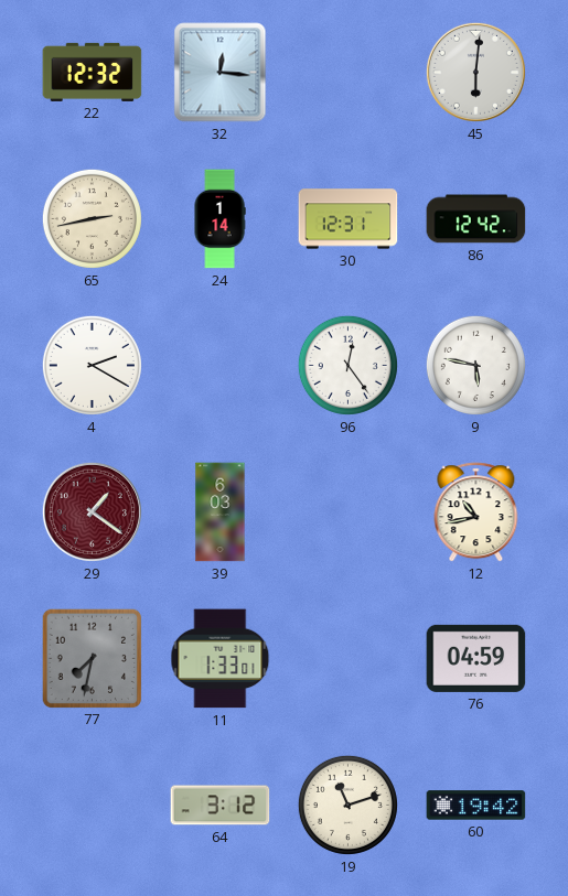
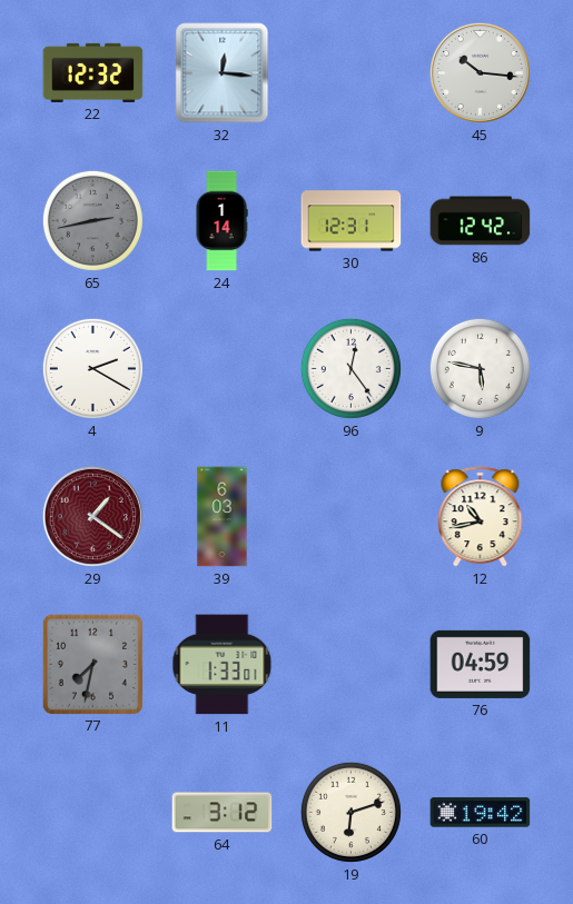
45: 6:01 -> 10:16 (480, 72)
65 dial: cream -> grey (92, 220)
19: 11:12 -> 6:12 (350, 812)
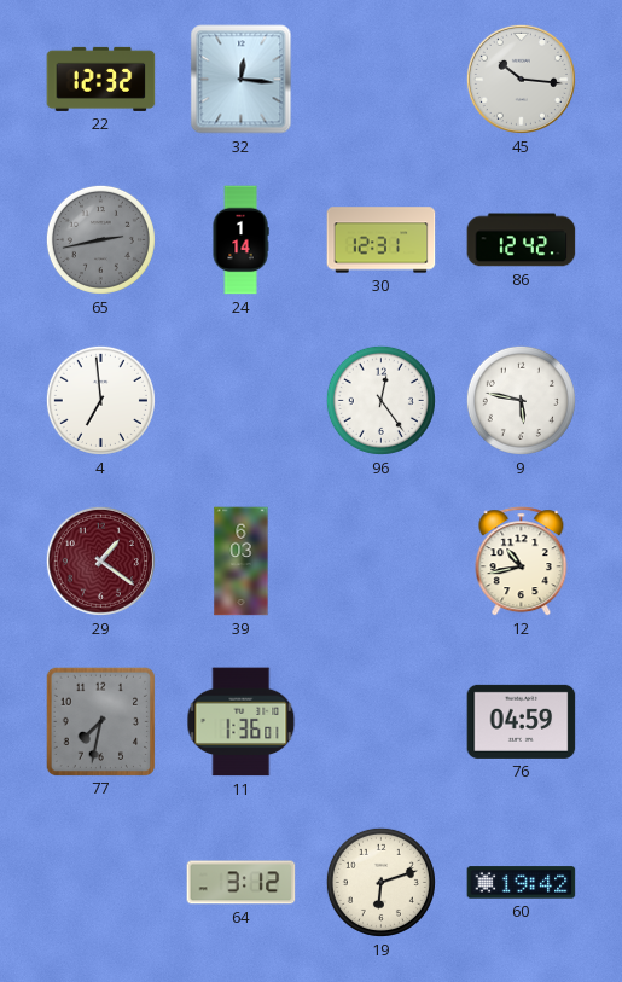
4: 2:20 -> 6:59 (100, 400)
11: 1:33 -> 1:36 (242, 722)
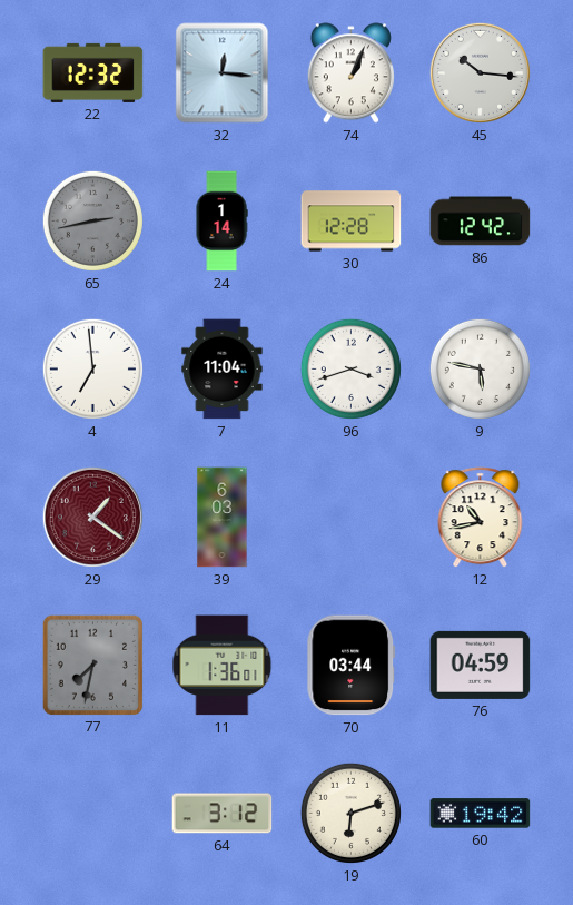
74: none -> 1:04 (350, 73)
30: 12:31 -> 12:28 (352, 222)
7: none -> 11:04 (223, 370)
96: 12:24 -> 3:42 (350, 368)
70: none -> 03:44 (352, 666)
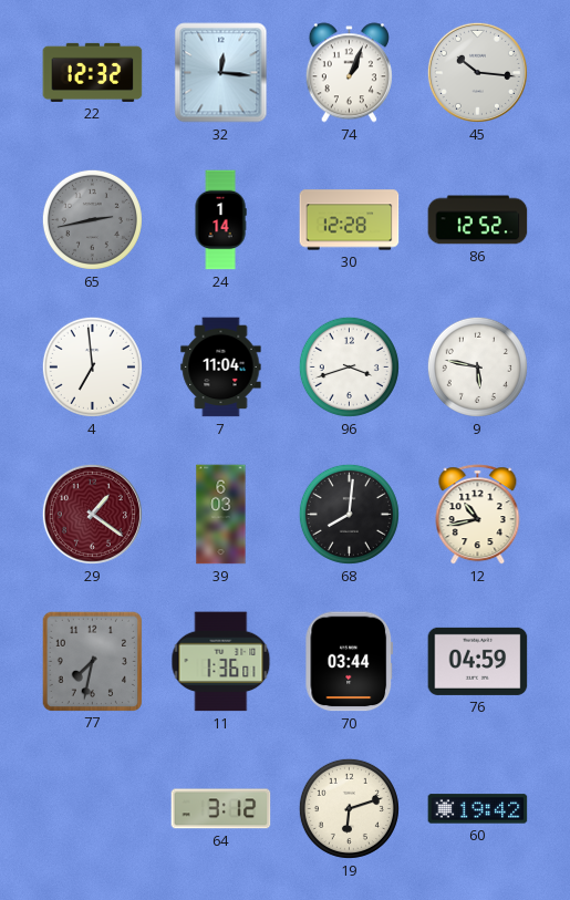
86: 12:42 -> 12:52 (478, 220)
68: none -> 8:01 (349, 514)
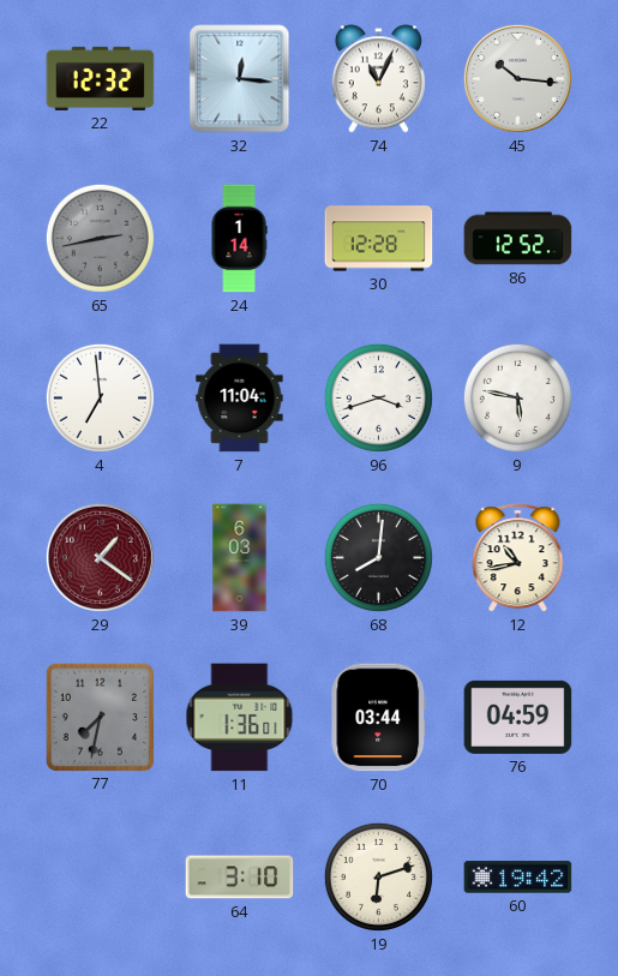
74: 1:04 -> 11:04 (378, 79)
64: 3:12 -> 3:10 (240, 878)
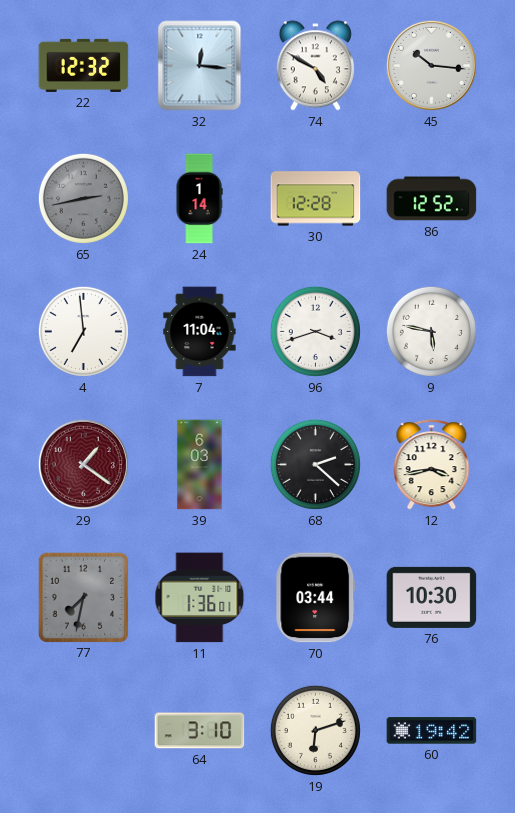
74: 11:04 -> 4:50 (315, 66)
68: 8:01 -> 2:22 (315, 464)
12: 10:43 -> 3:43 (432, 465)
76: 04:59 -> 10:30 (432, 597)
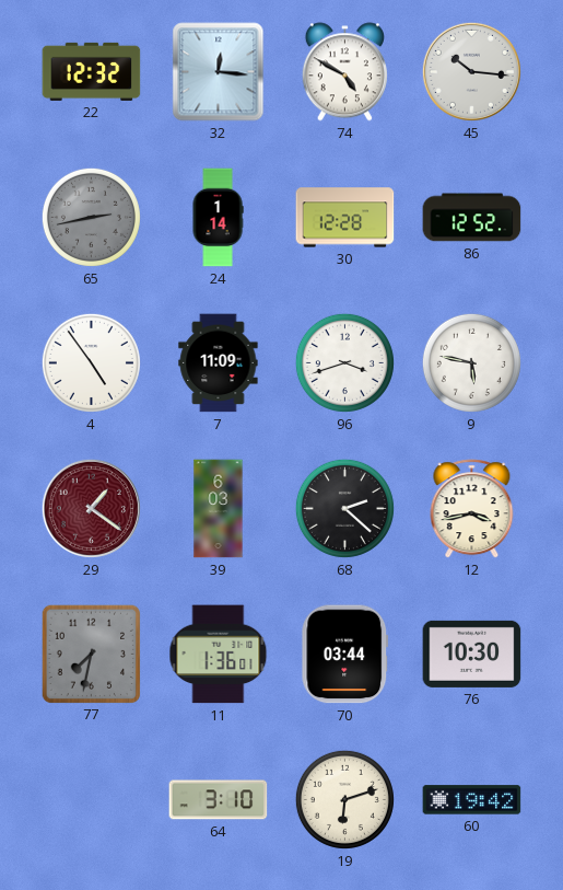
4: 6:59 -> 4:54 (91, 362)
7: 11:04 -> 11:09 (219, 363)
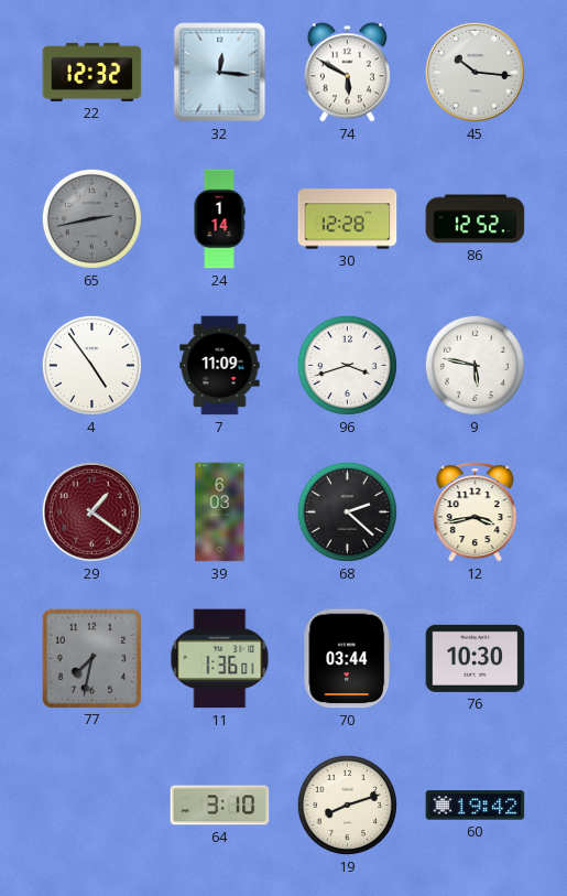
74: 4:50 -> 5:50 (347, 73)
19: 6:12 -> 8:12 (347, 805)
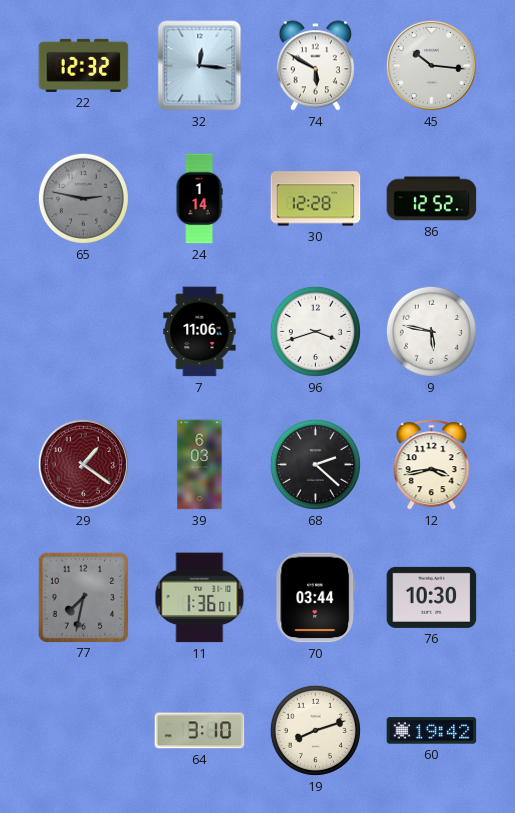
65: 2:43 -> 2:47 (83, 198)
4: 4:54 -> none (91, 365)
7: 11:09 -> 11:06 (200, 332)
